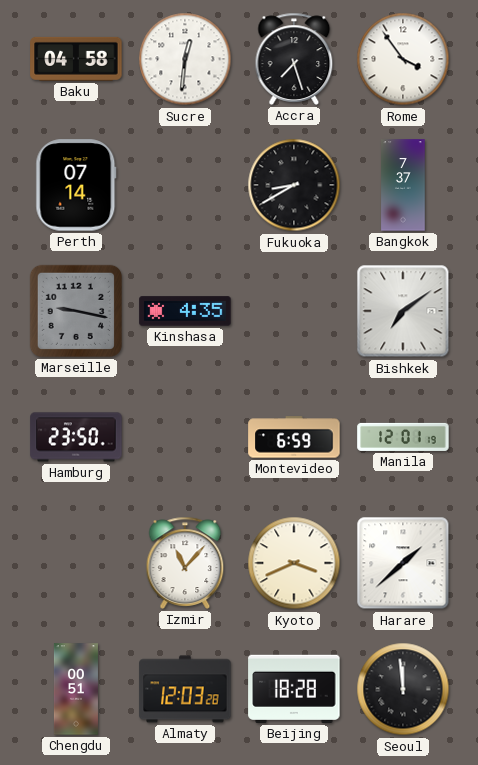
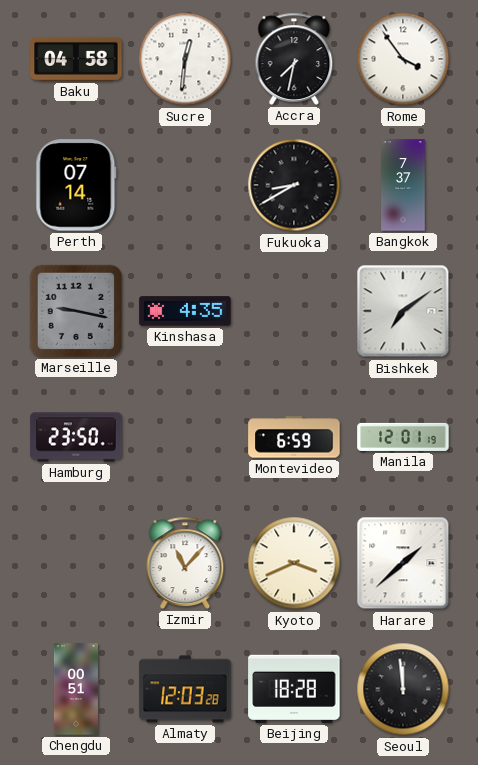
Accra: 7:27 -> 7:32 (294, 59)
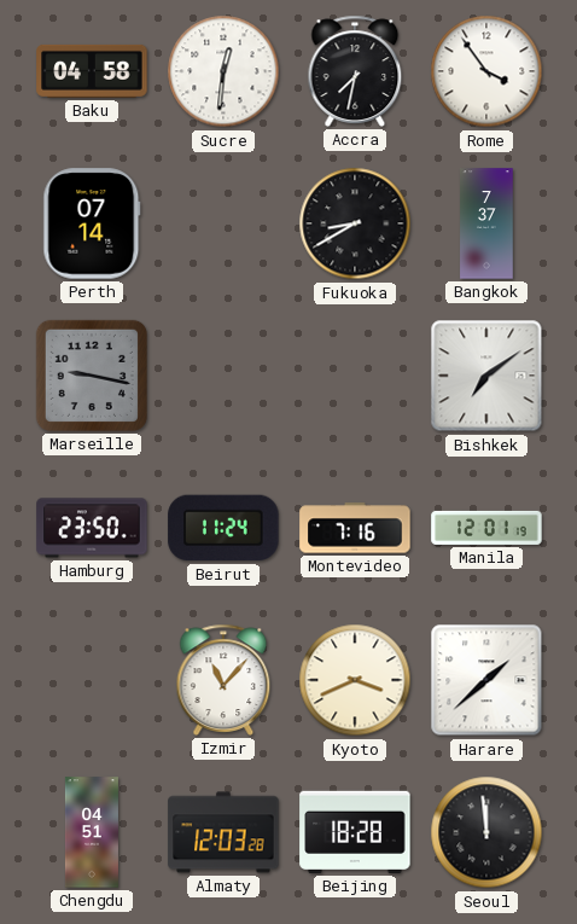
Kinshasa: 4:35 -> none (185, 311)
Beirut: none -> 11:24 (223, 528)
Montevideo: 6:59 -> 7:16 (355, 528)
Chengdu: 00:51 -> 04:51 (92, 832)
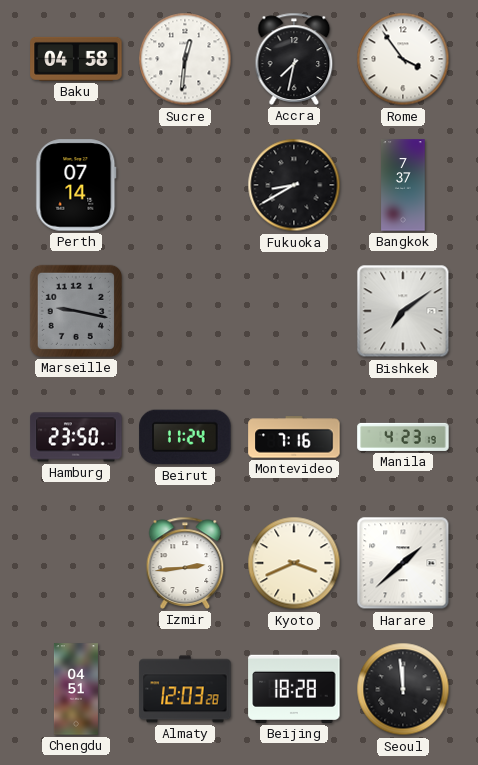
Manila: 12:01 -> 4:23 (403, 437)
Izmir: 11:07 -> 2:44 (185, 563)
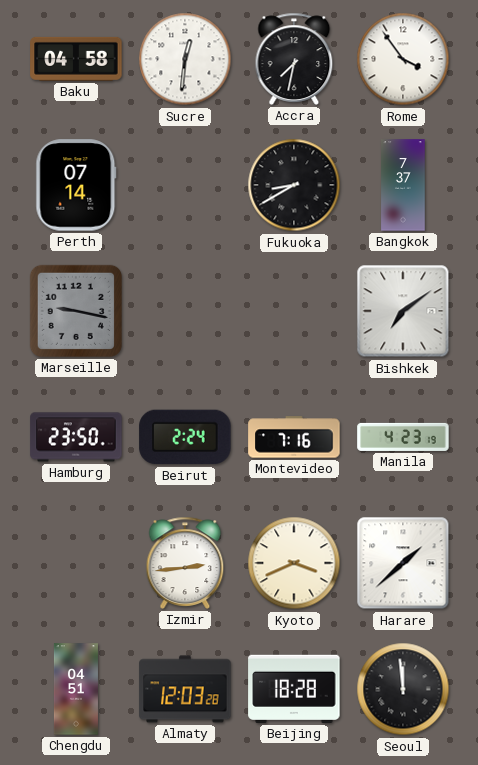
Beirut: 11:24 -> 2:24 (185, 437)
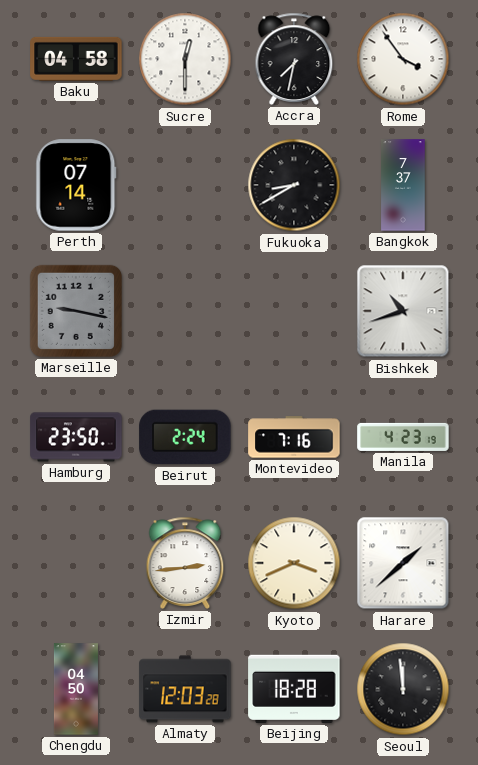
Sucre: 12:31 -> 12:30 (185, 59)
Bishkek: 7:09 -> 10:42 (403, 311)
Chengdu: 04:51 -> 04:50 (76, 689)
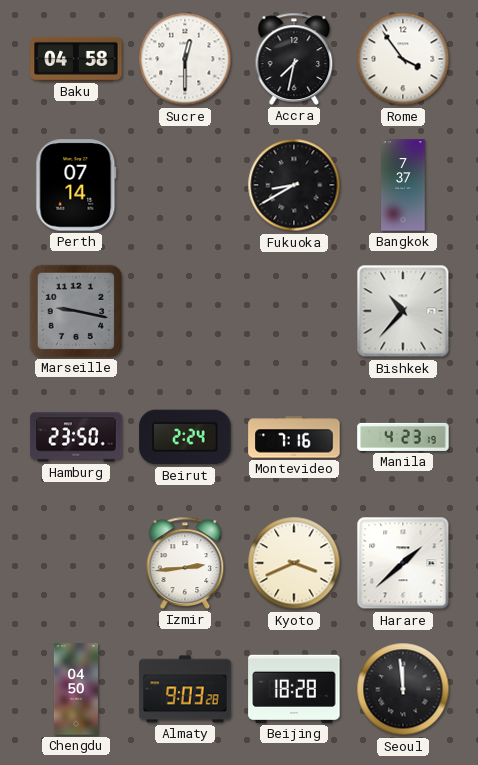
Bishkek: 10:42 -> 10:37 (403, 311)
Almaty: 12:03 -> 9:03 (185, 689)
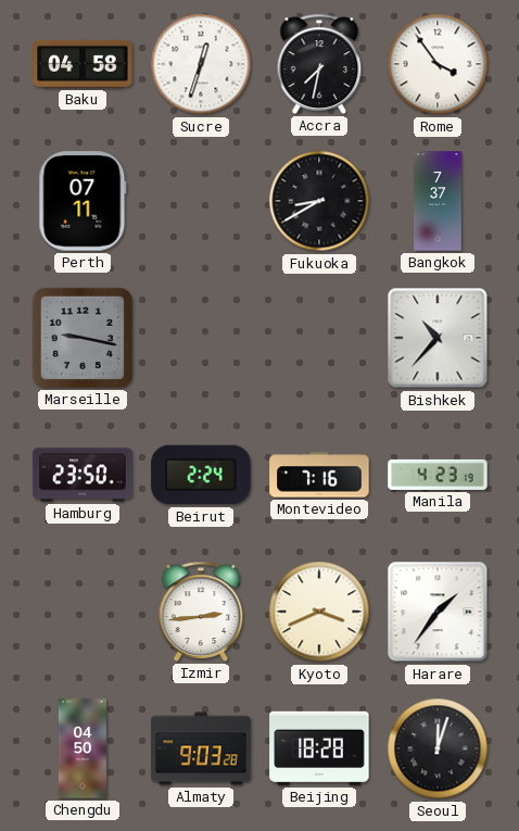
Sucre: 12:30 -> 12:33 (201, 64)
Perth: 07:14 -> 07:11 (83, 201)
Harare: 1:38 -> 1:36 (438, 612)
Seoul: 11:59 -> 12:03 (438, 748)
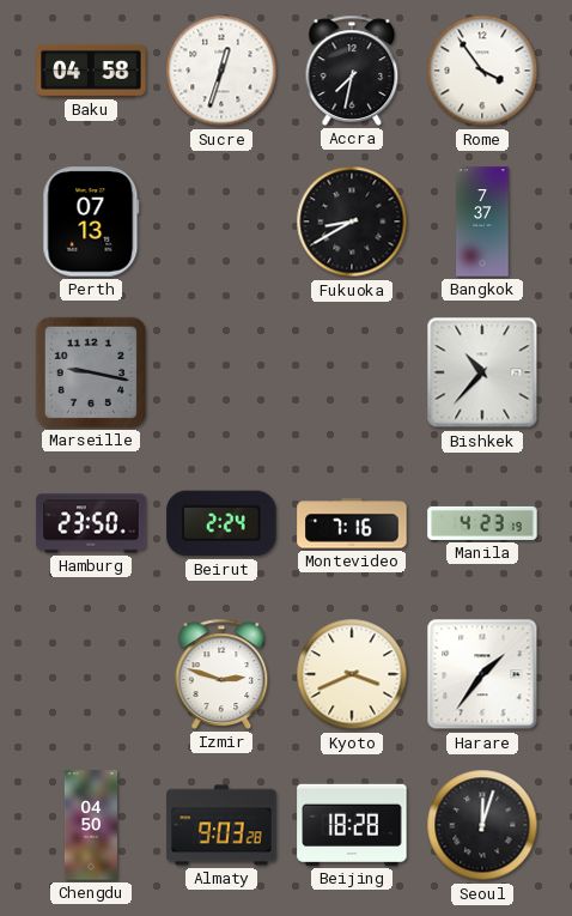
Perth: 07:11 -> 07:13 (91, 222)
Izmir: 2:44 -> 2:48 (221, 674)
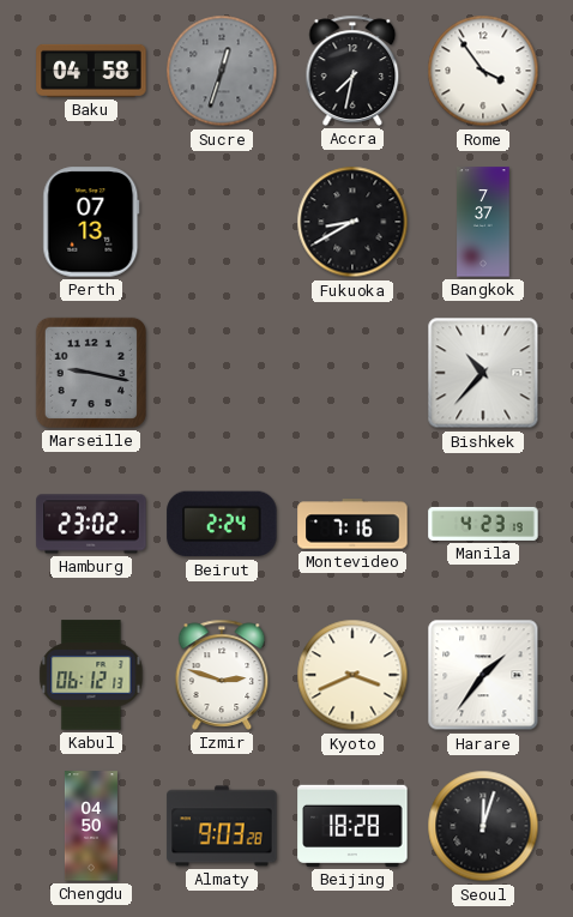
Sucre dial: white -> grey (222, 71)
Hamburg: 23:50 -> 23:02 (91, 524)
Kabul: none -> 06:12 (91, 675)
